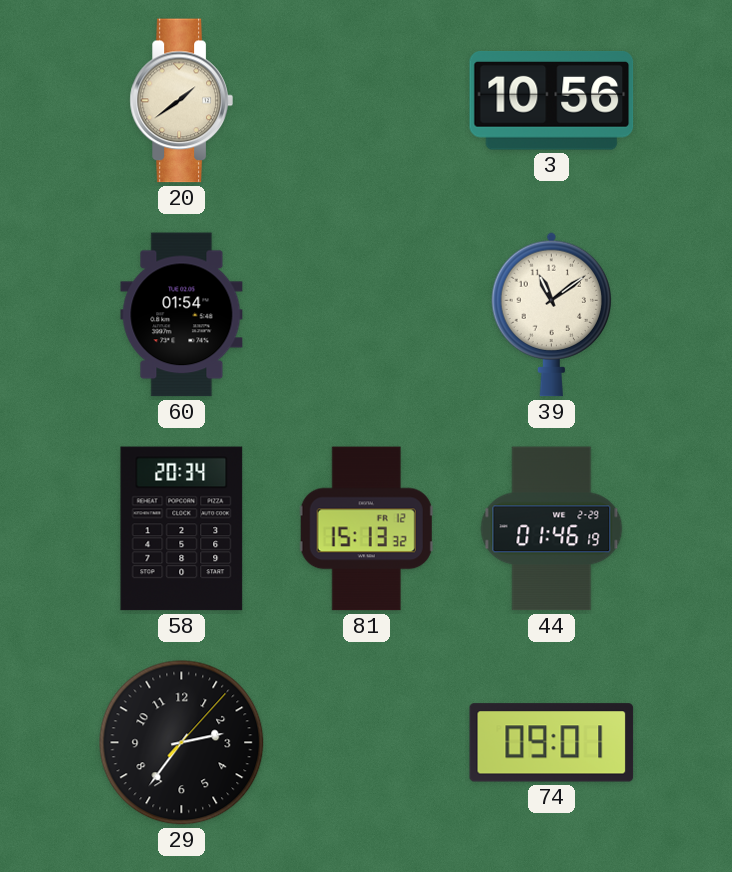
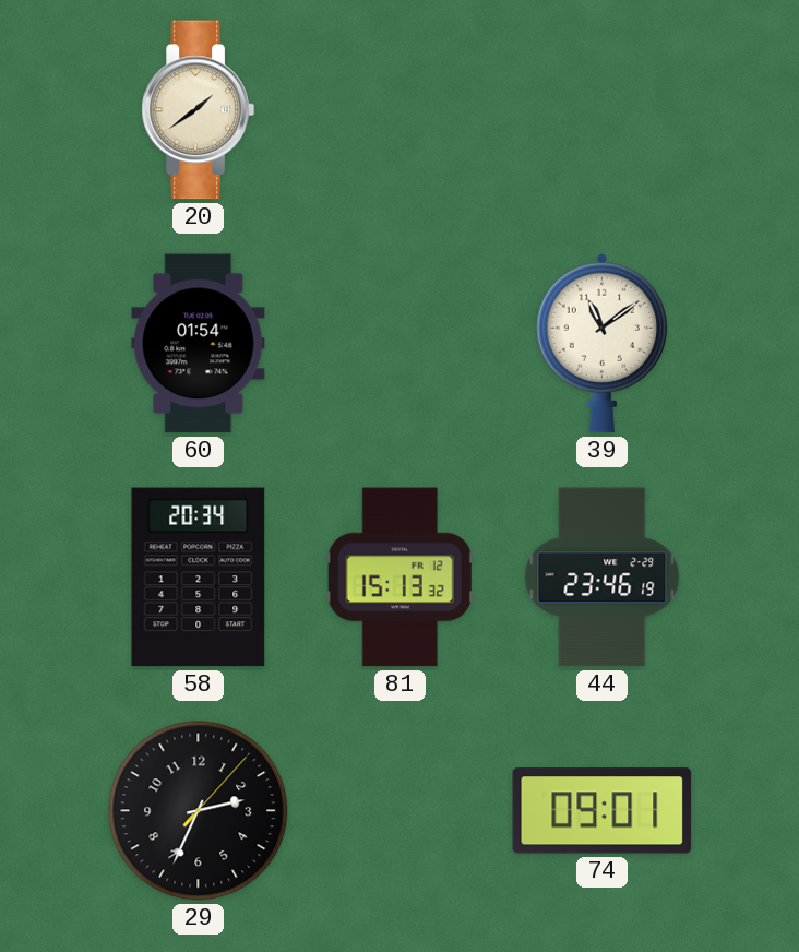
3: 10:56 -> none (552, 101)
44: 01:46 -> 23:46 (603, 578)
29: 2:36 -> 2:34 (199, 811)
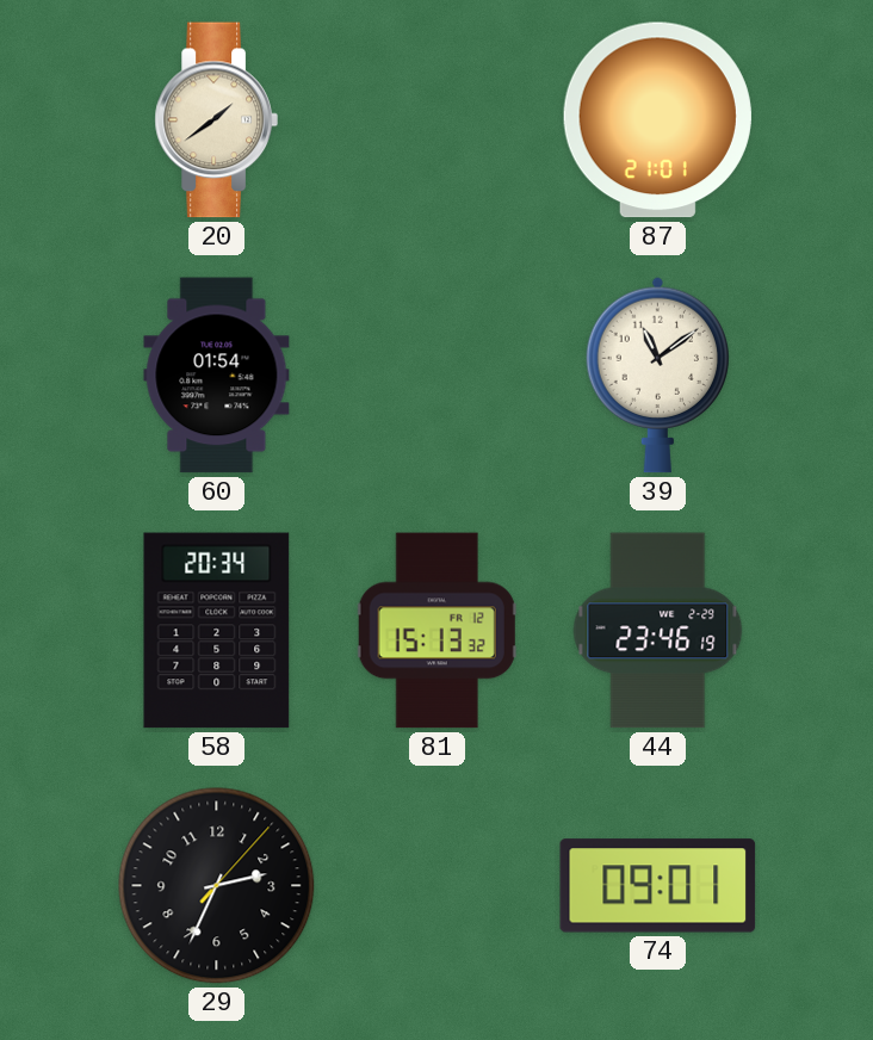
87: none -> 21:01 (657, 120)
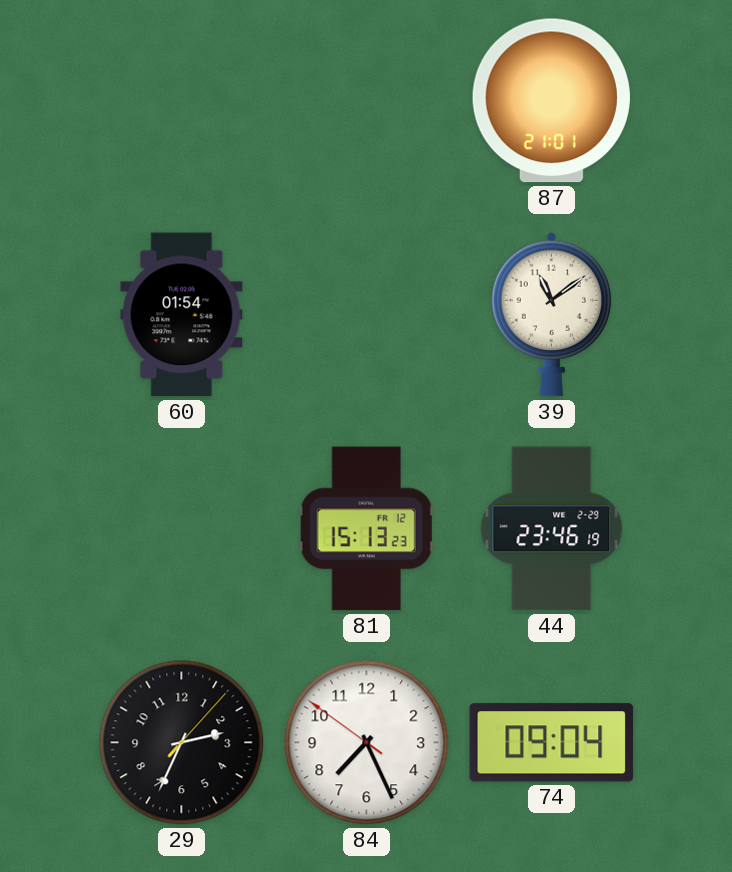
20: 1:39 -> none (216, 120)
58: 20:34 -> none (217, 631)
81: 15:13:32 -> 15:13:23 (366, 529)
84: none -> 7:25 (367, 743)
74: 09:01 -> 09:04 (552, 743)
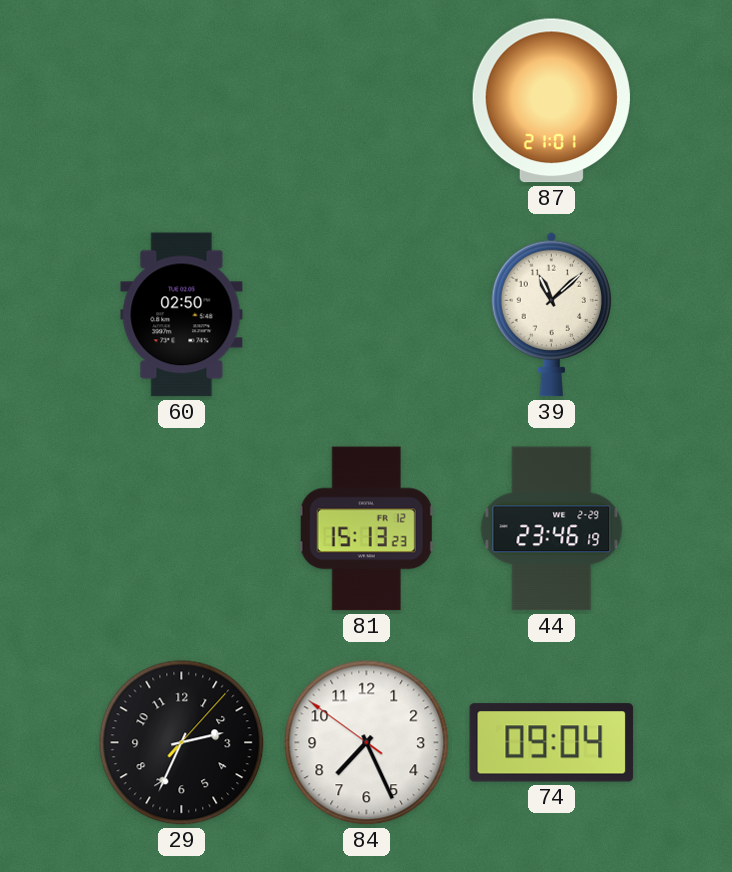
60: 01:54 -> 02:50 (182, 315)
39: 11:09 -> 11:08 (552, 314)
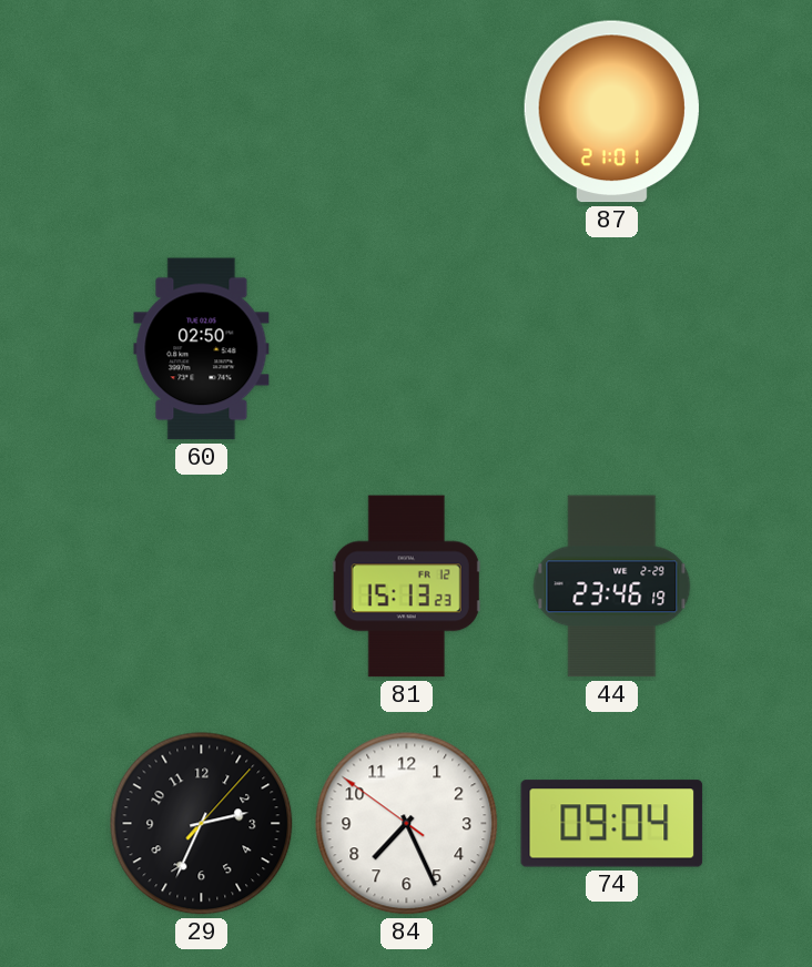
39: 11:08 -> none (552, 314)
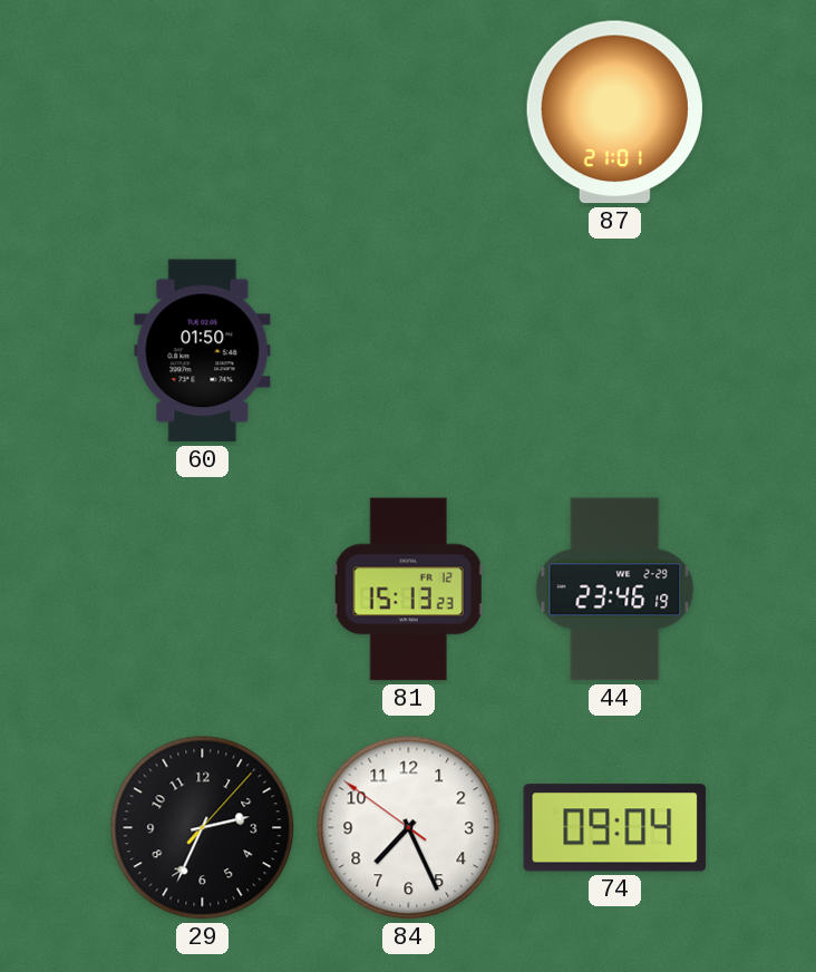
60: 02:50 -> 01:50 (203, 351)
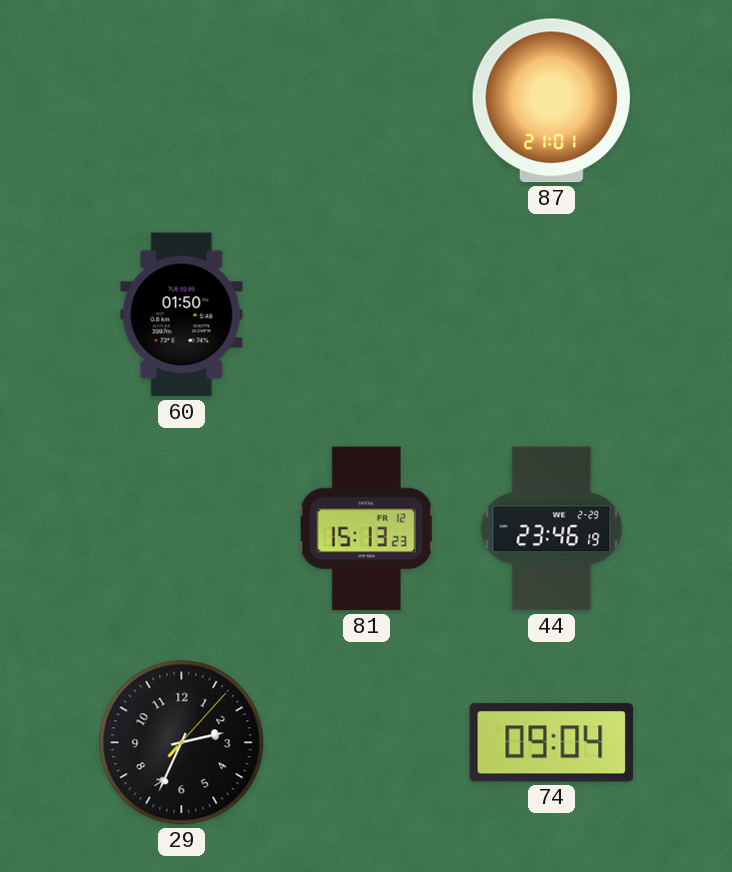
84: 7:25 -> none (409, 828)
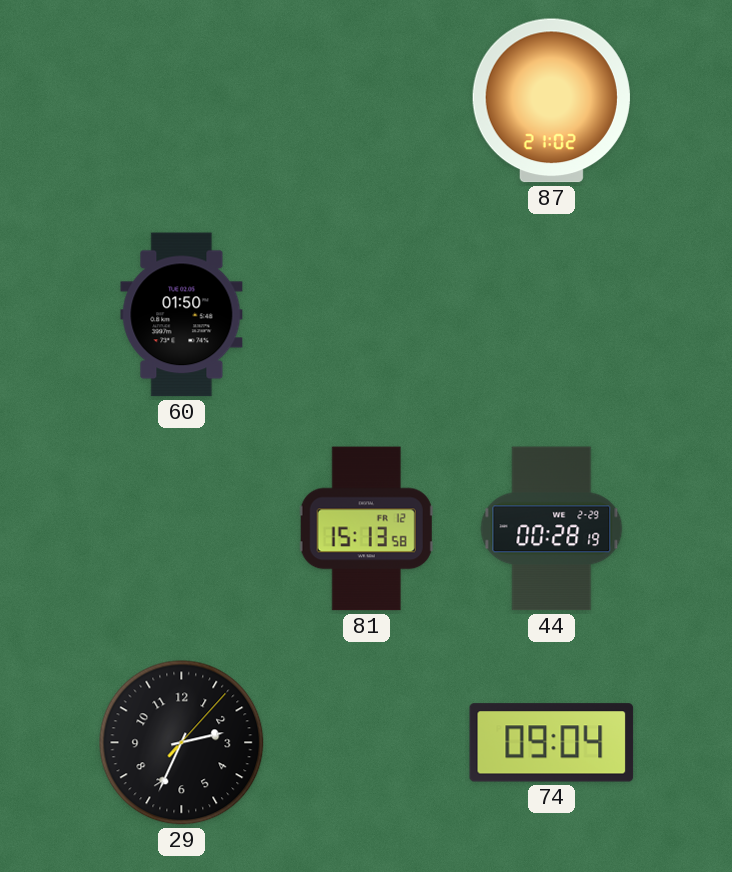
87: 21:01 -> 21:02 (551, 101)
81: 15:13:23 -> 15:13:58 (366, 529)
44: 23:46 -> 00:28 (552, 529)
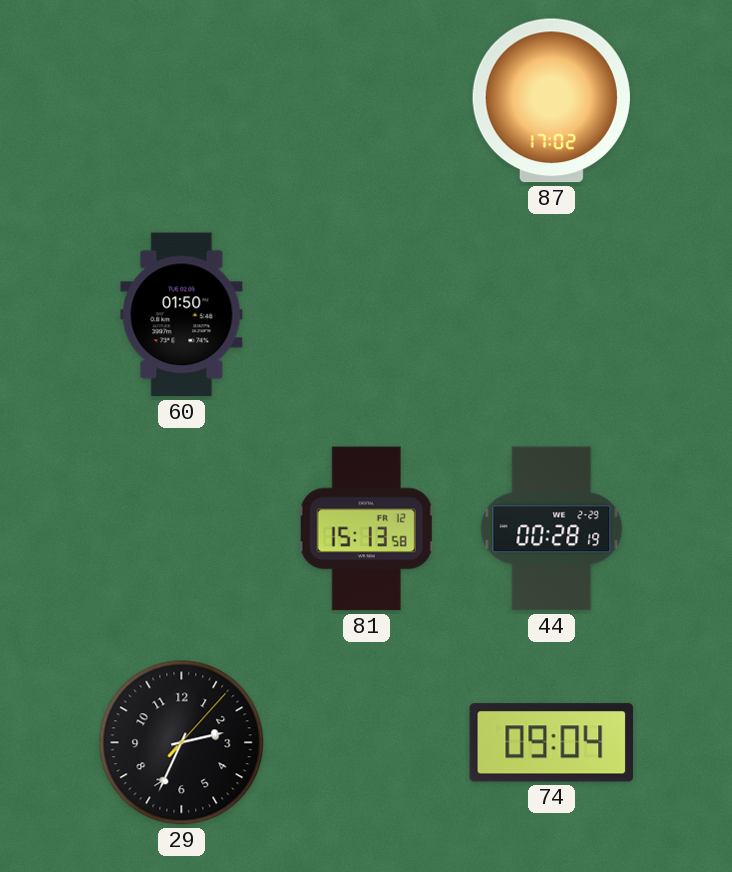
87: 21:02 -> 17:02 (551, 101)
